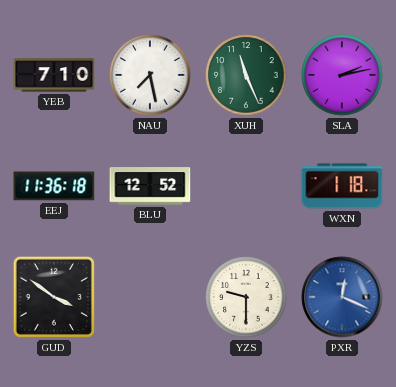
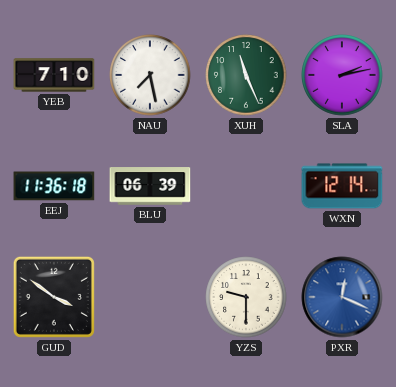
BLU: 12:52 -> 06:39 (150, 186)
WXN: 1:18 -> 12:14 (342, 186)
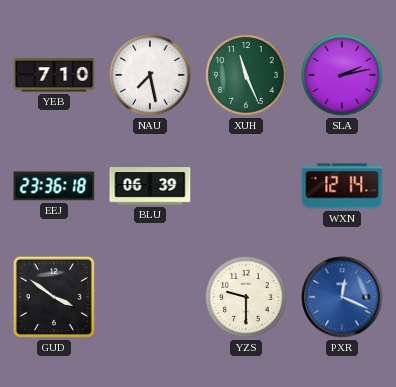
EEJ: 11:36 -> 23:36 (54, 186)
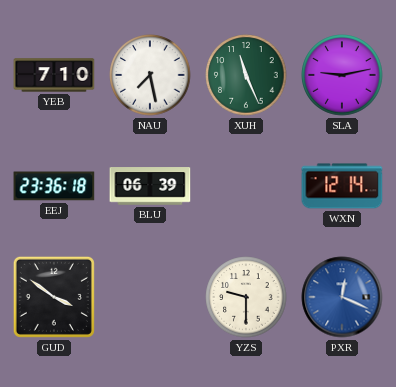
SLA: 2:13 -> 9:13 (342, 75)
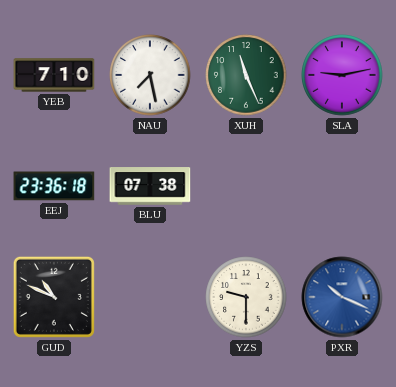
BLU: 06:39 -> 07:38 (150, 186)
WXN: 12:14 -> none (342, 186)
GUD: 3:51 -> 10:49 (54, 297)
PXR: 12:19 -> 10:19 (342, 297)
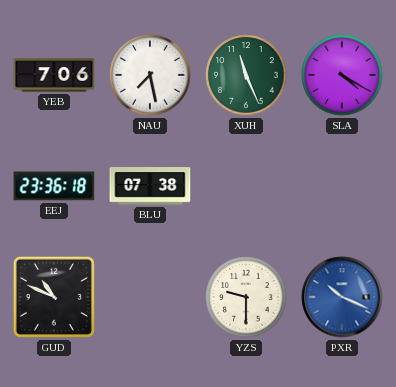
YEB: 7:10 -> 7:06 (54, 75)
SLA: 9:13 -> 4:20 (342, 75)
